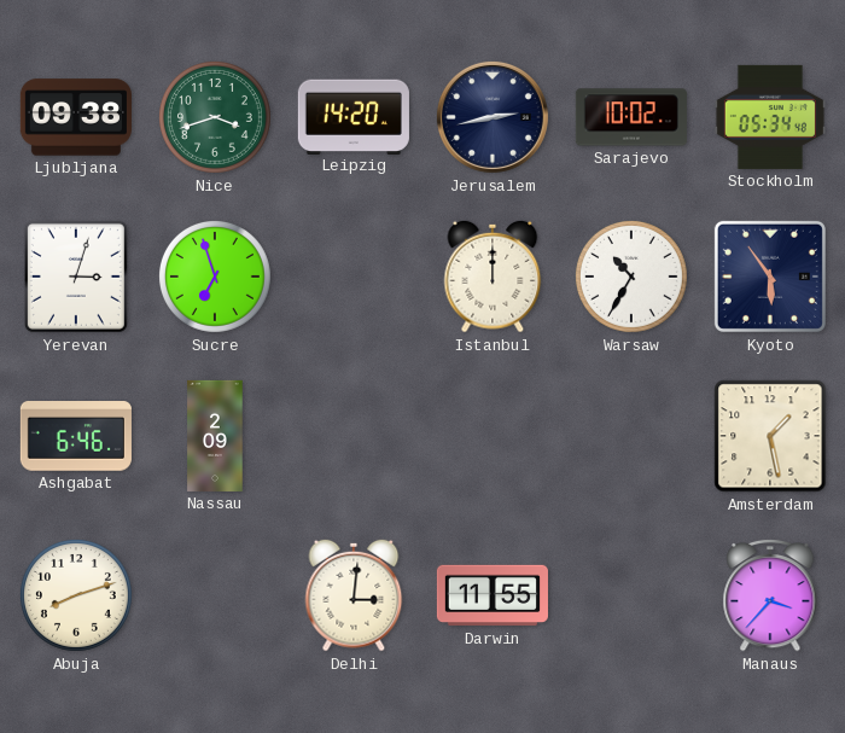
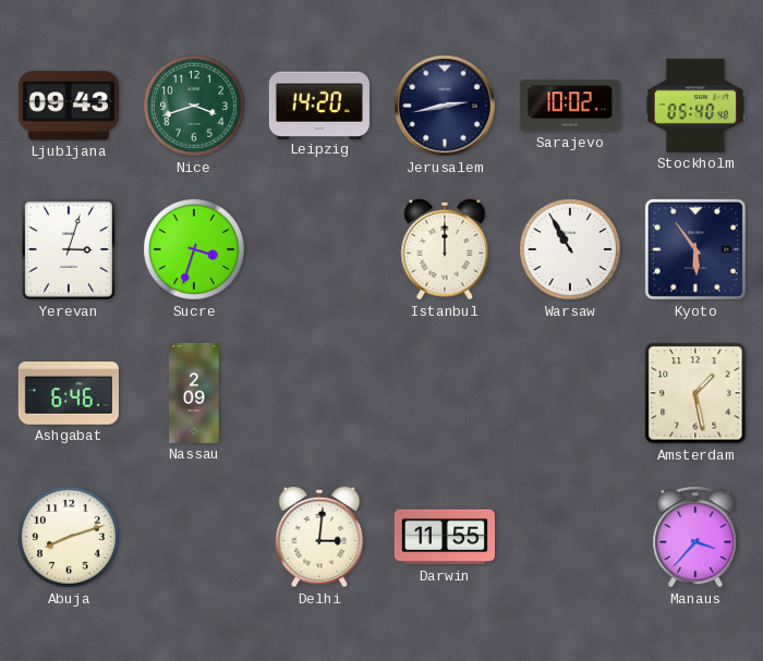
Ljubljana: 09:38 -> 09:43 (69, 106)
Stockholm: 05:34 -> 05:40 (695, 106)
Sucre: 6:57 -> 3:33 (194, 249)
Warsaw: 10:35 -> 10:55 (570, 249)
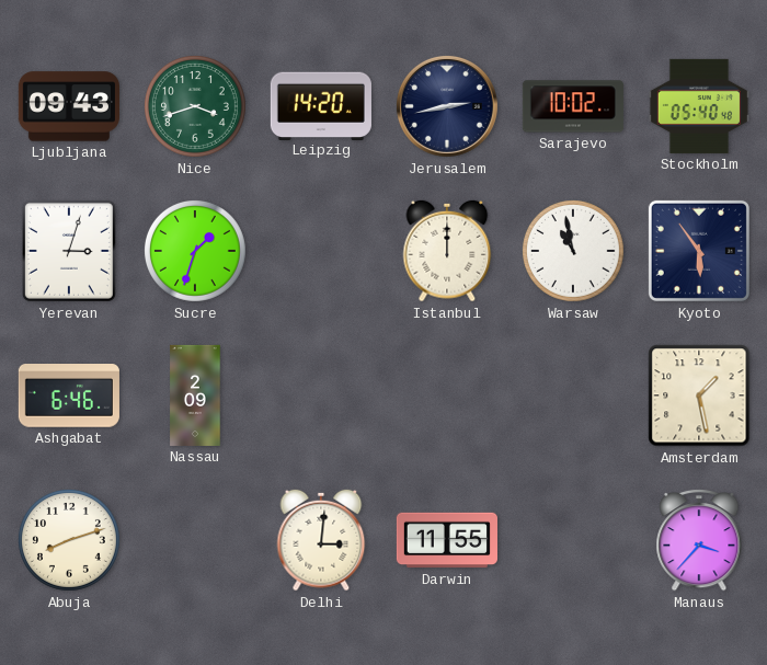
Sucre: 3:33 -> 1:33 (195, 251)
Warsaw: 10:55 -> 10:58 (573, 251)
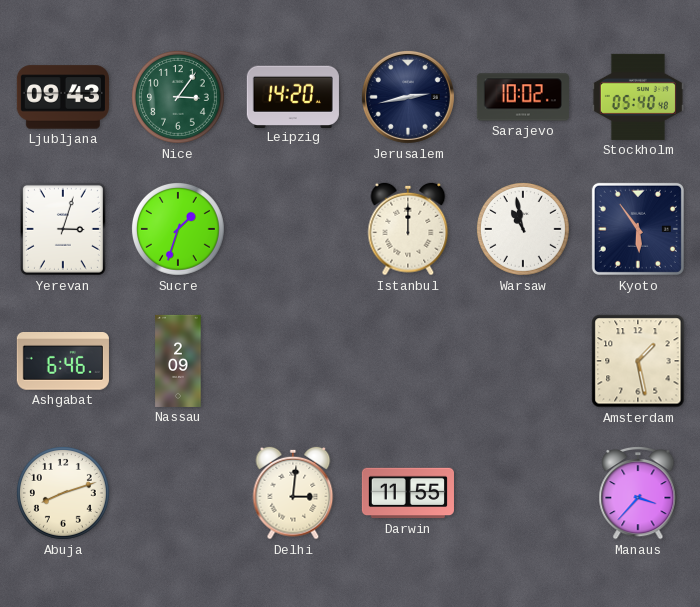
Nice: 3:42 -> 3:06 (178, 97)
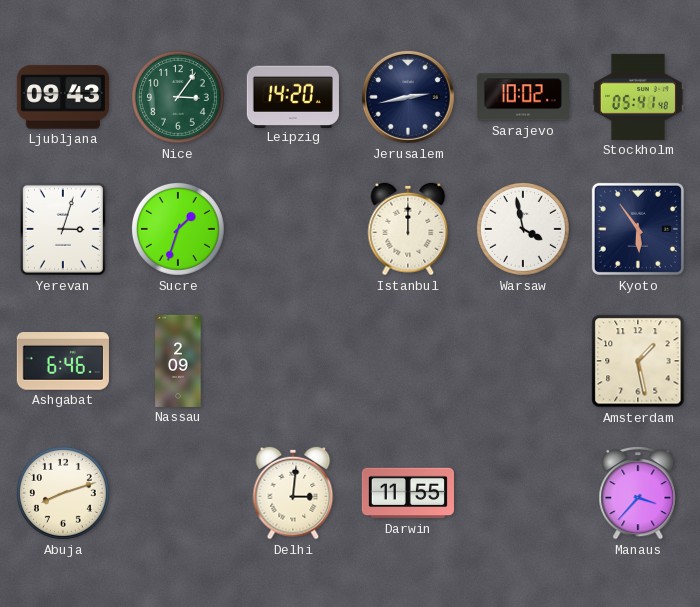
Stockholm: 05:40 -> 05:41 (638, 97)
Warsaw: 10:58 -> 3:58 (523, 229)
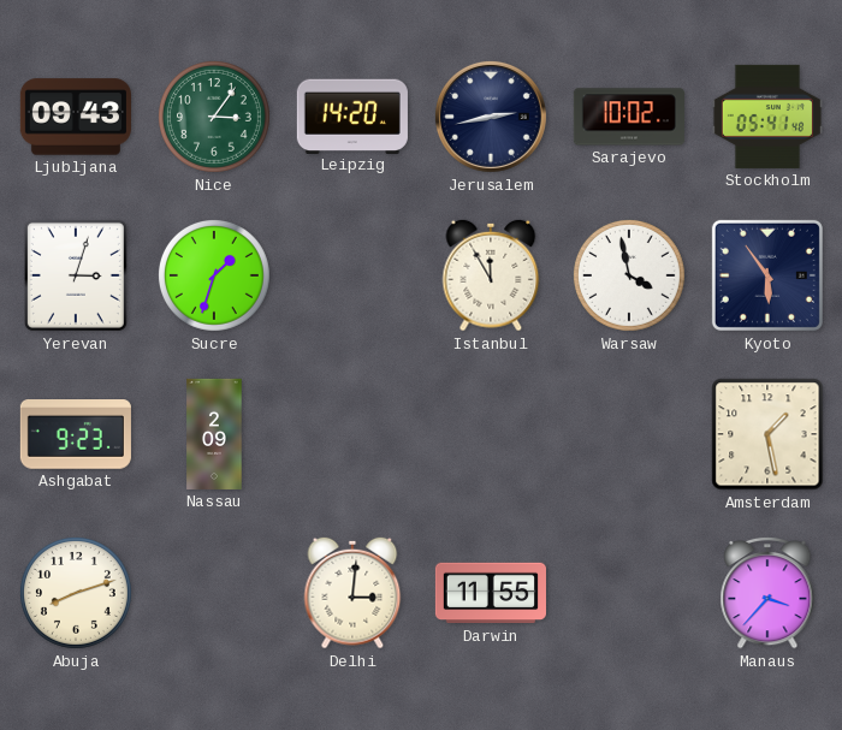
Istanbul: 12:00 -> 11:55 (491, 275)
Ashgabat: 6:46 -> 9:23 (76, 435)
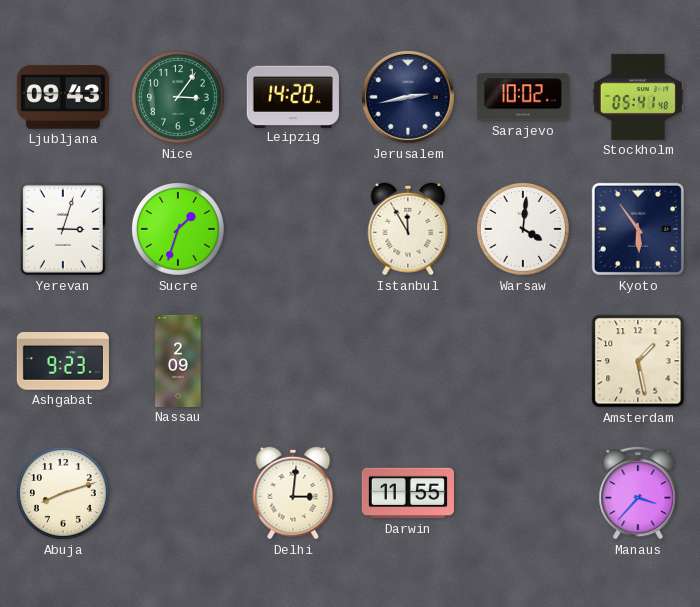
Warsaw: 3:58 -> 4:01 (523, 229)
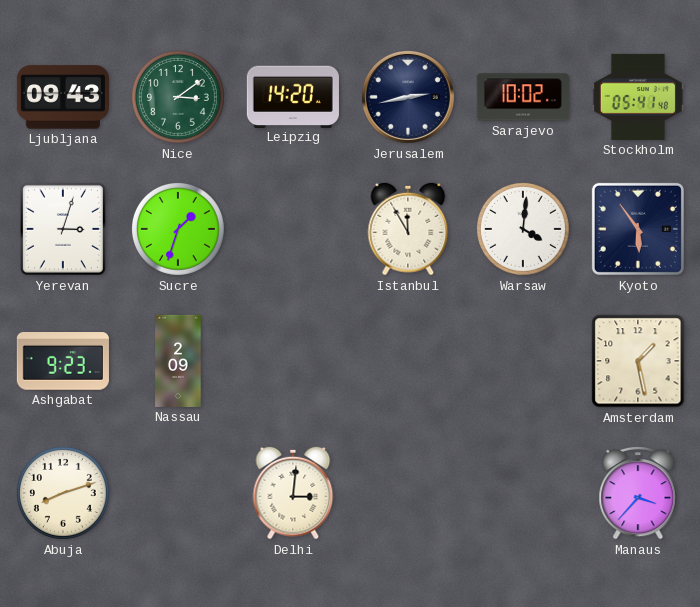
Nice: 3:06 -> 3:09 (178, 97)
Darwin: 11:55 -> none (408, 493)
